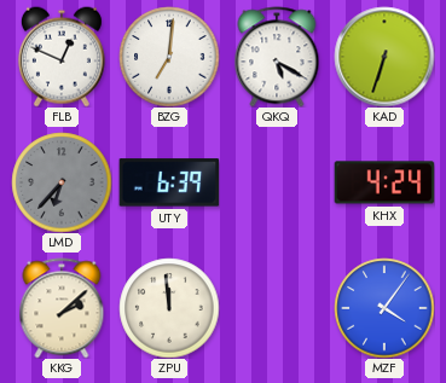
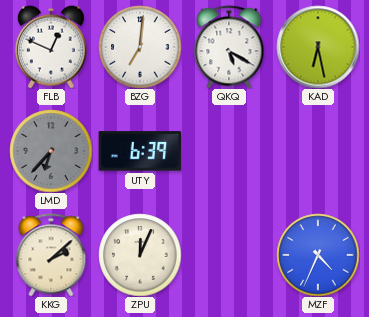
KAD: 6:33 -> 6:28 (318, 47)
KHX: 4:24 -> none (384, 182)
ZPU: 11:59 -> 12:04 (140, 255)
MZF: 4:06 -> 4:34 (318, 255)
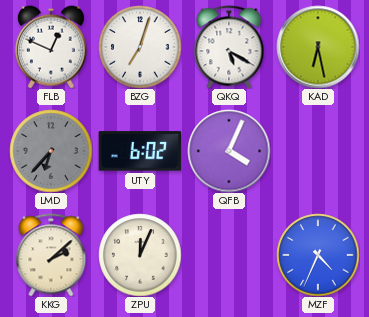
BZG: 7:01 -> 7:03 (140, 47)
UTY: 6:39 -> 6:02 (140, 151)
QFB: none -> 4:04 (229, 151)
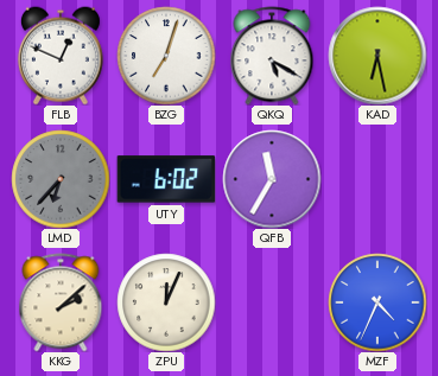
QFB: 4:04 -> 11:35 (272, 179)
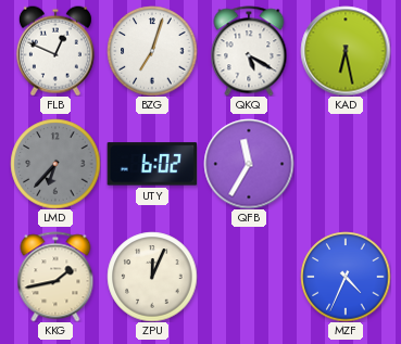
KKG: 2:08 -> 1:43 (55, 277)
